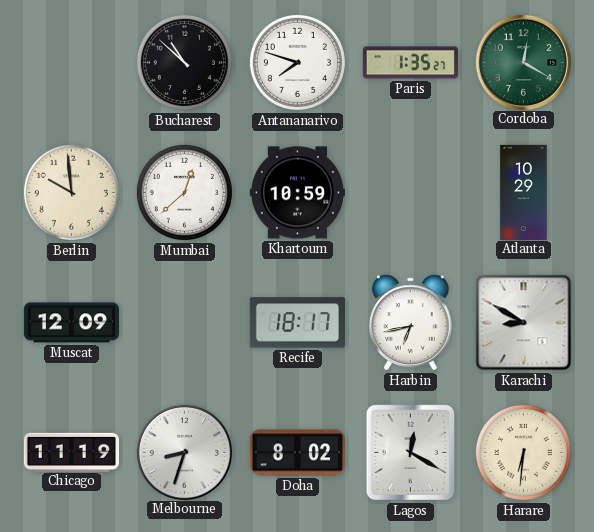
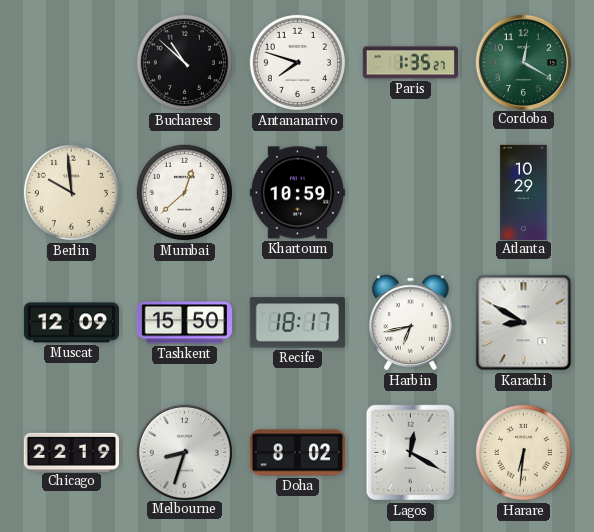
Tashkent: none -> 15:50 (184, 323)
Chicago: 11:19 -> 22:19 (71, 452)
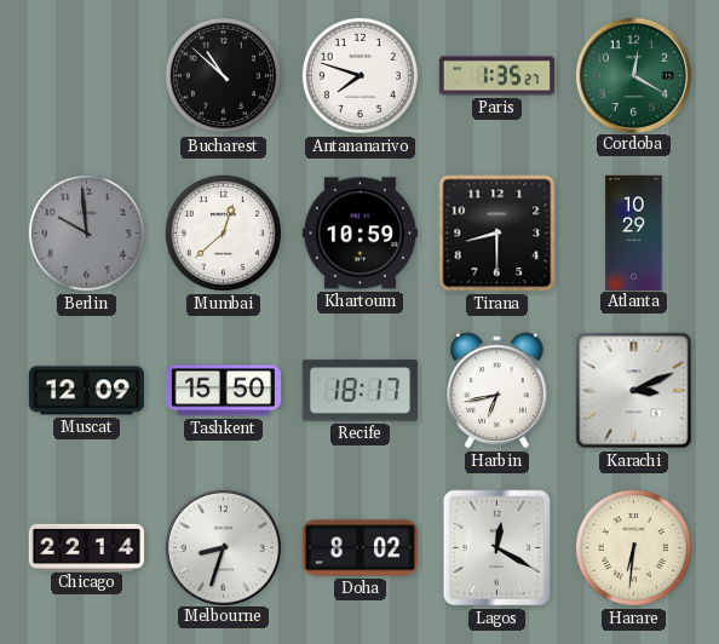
Berlin dial: cream -> grey (86, 232)
Tirana: none -> 8:30 (497, 234)
Karachi: 8:50 -> 3:11 (634, 391)
Chicago: 22:19 -> 22:14 (86, 547)
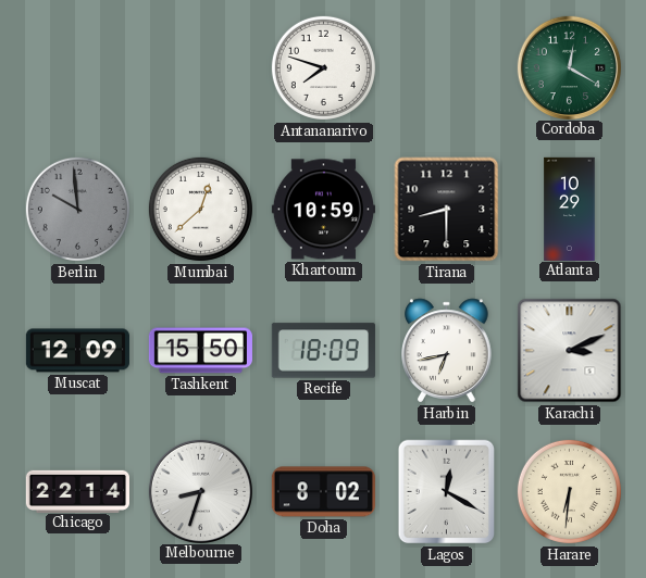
Bucharest: 10:52 -> none (223, 75)
Paris: 1:35 -> none (496, 76)
Recife: 18:17 -> 18:09 (323, 351)
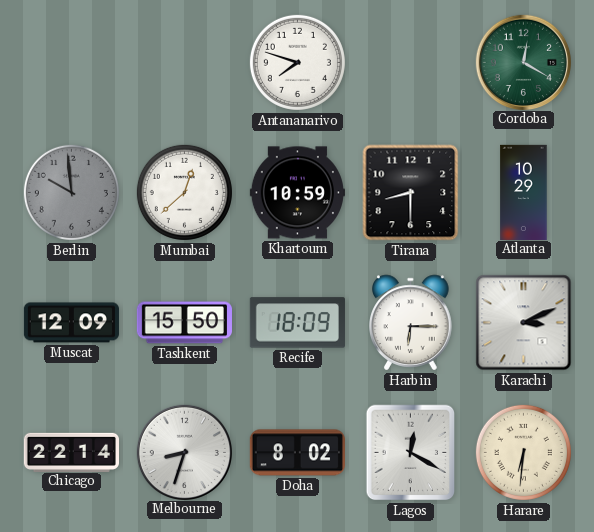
Harbin: 6:43 -> 6:15 (411, 323)
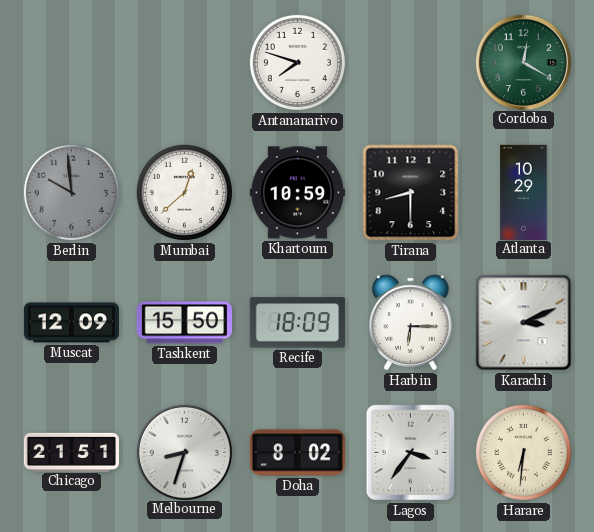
Chicago: 22:14 -> 21:51 (71, 452)
Lagos: 12:20 -> 3:36 (411, 453)
